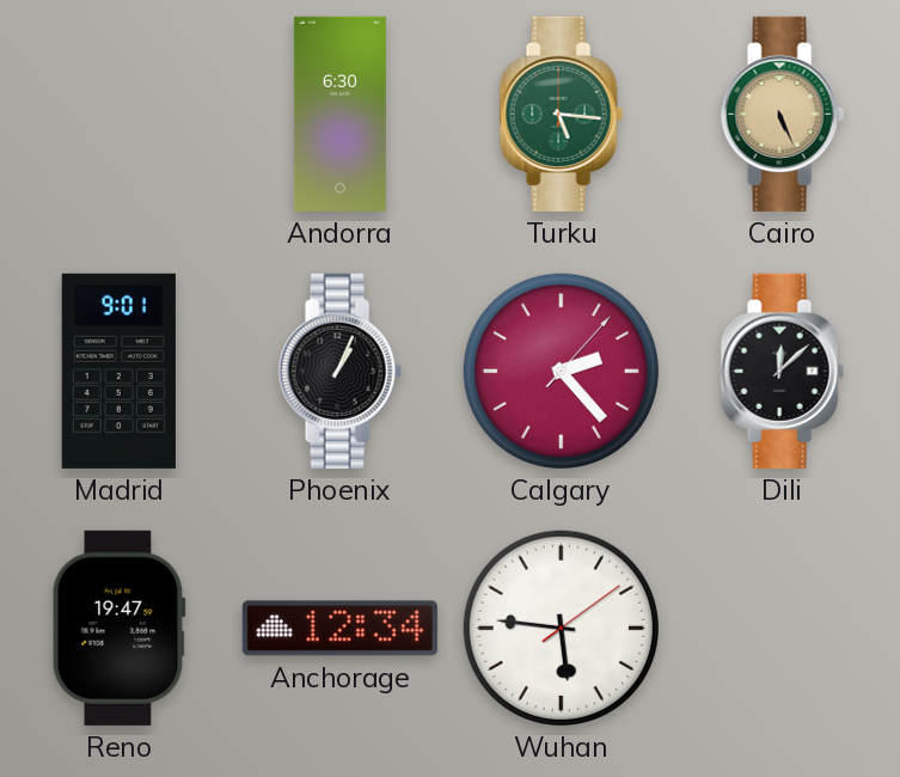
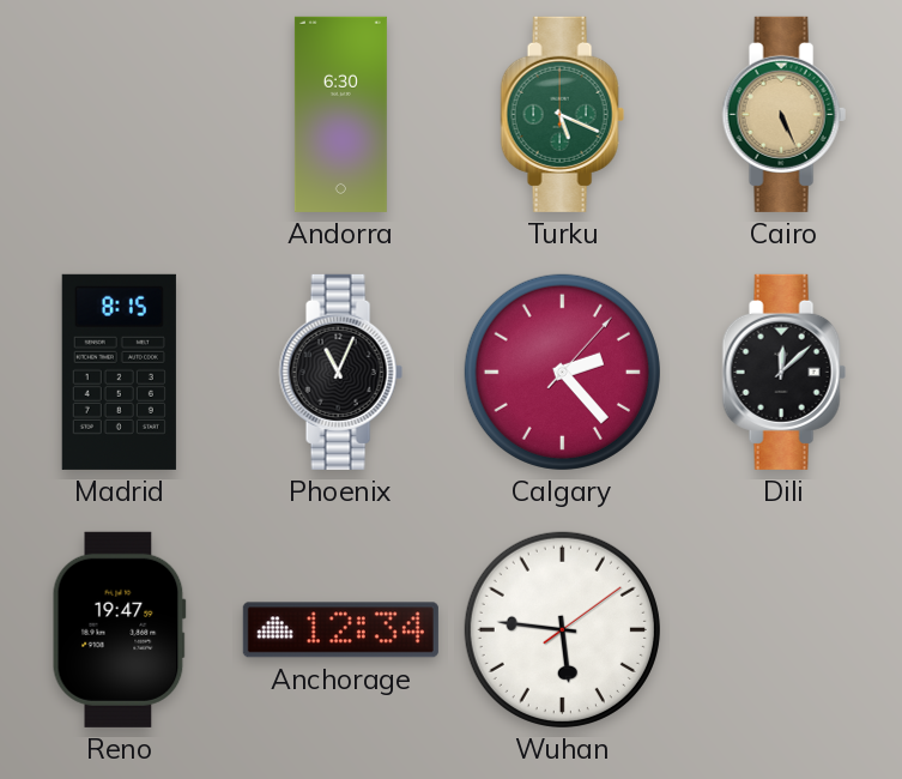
Turku: 5:16 -> 5:19 (562, 114)
Madrid: 9:01 -> 8:15 (119, 372)
Phoenix: 1:04 -> 11:04 (340, 372)
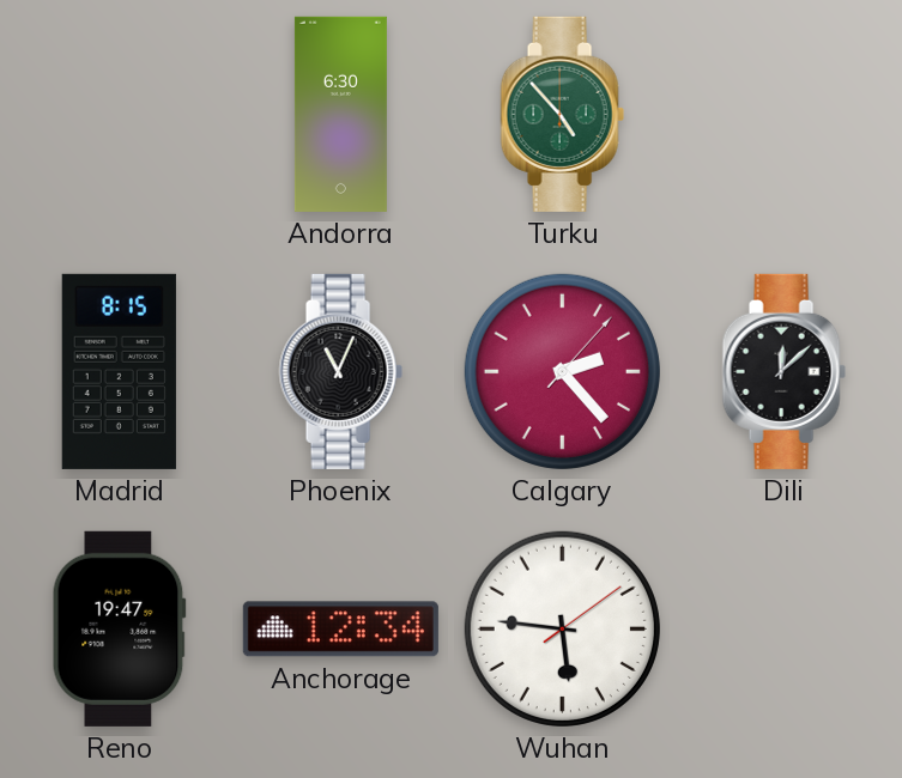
Turku: 5:19 -> 4:53 (562, 114)
Cairo: 5:26 -> none (783, 114)
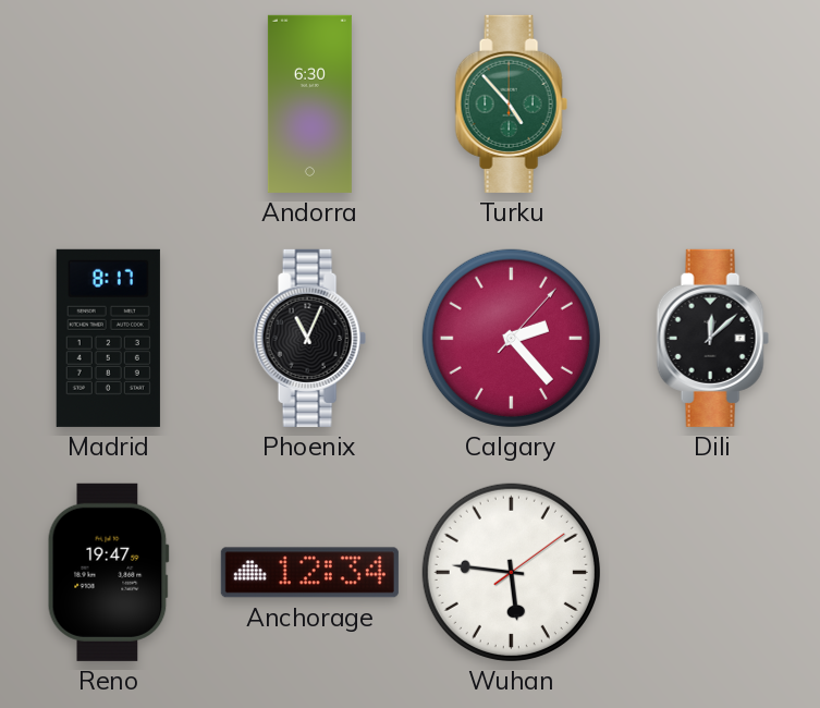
Madrid: 8:15 -> 8:17 (108, 338)
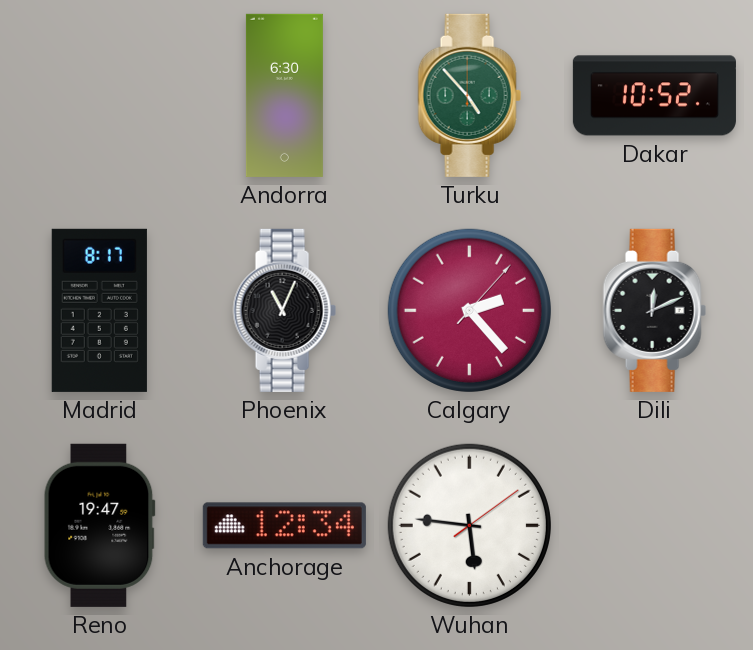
Dakar: none -> 10:52 (654, 96)
Dili: 12:08 -> 12:11 (654, 310)
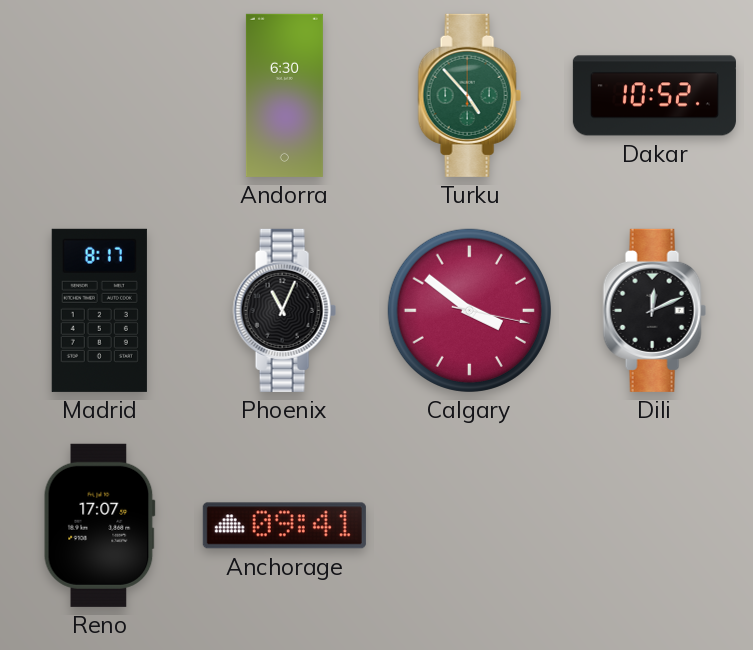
Calgary: 2:23 -> 3:51 (469, 310)
Reno: 19:47 -> 17:07 (99, 525)
Anchorage: 12:34 -> 09:41 (284, 526)
Wuhan: 5:46 -> none (469, 525)
